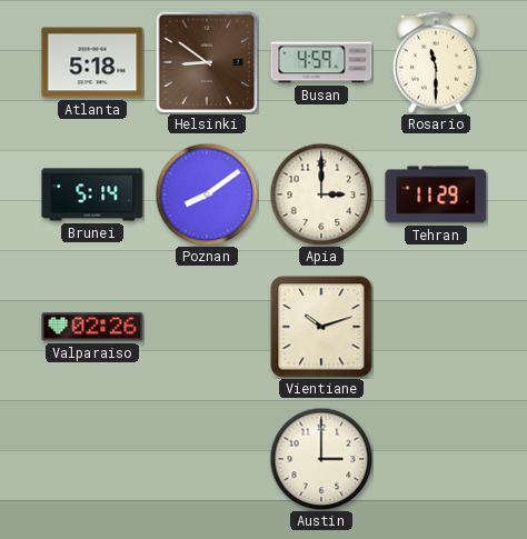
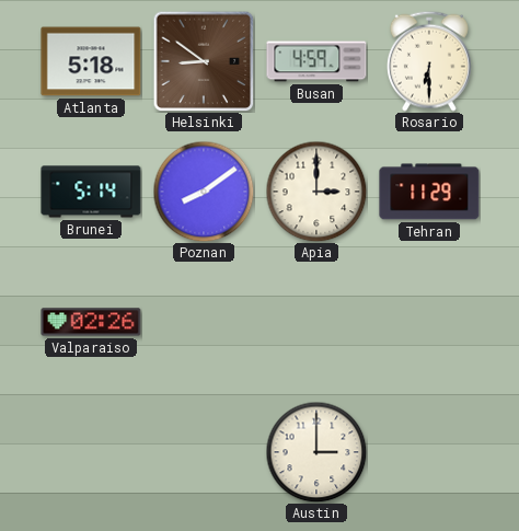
Rosario: 11:30 -> 6:30 (429, 61)
Vientiane: 10:12 -> none (321, 327)
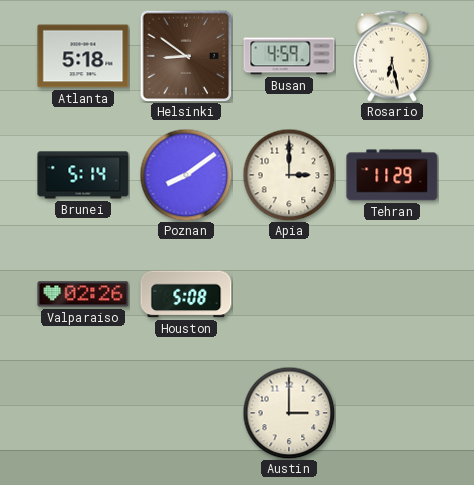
Rosario: 6:30 -> 6:28 (392, 56)
Houston: none -> 5:08 (186, 294)
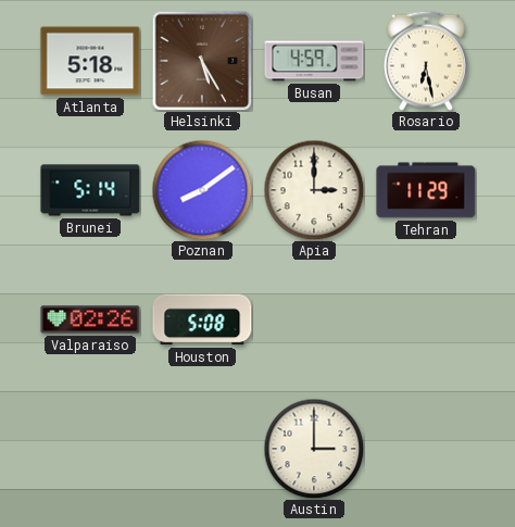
Helsinki: 8:51 -> 5:25 (202, 61)
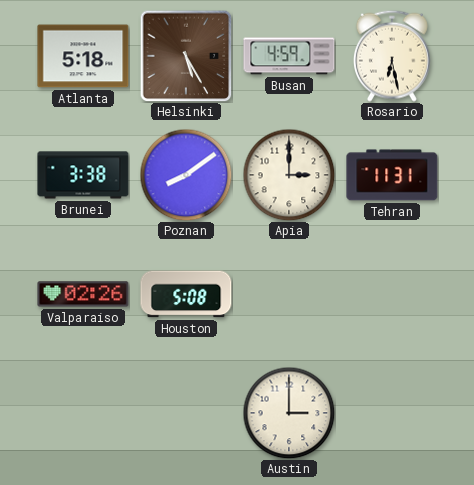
Brunei: 5:14 -> 3:38 (83, 175)
Tehran: 11:29 -> 11:31 (392, 175)
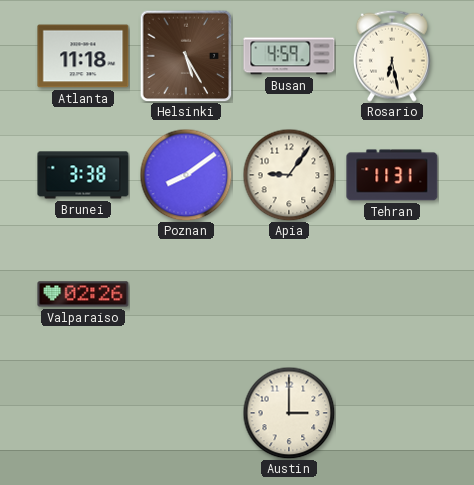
Atlanta: 5:18 -> 11:18 (83, 56)
Apia: 3:00 -> 9:06 (289, 175)
Houston: 5:08 -> none (186, 294)
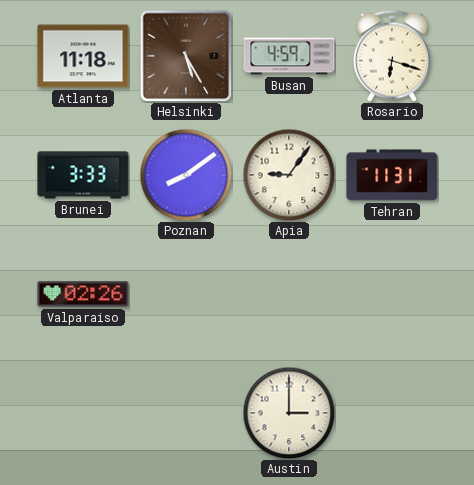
Rosario: 6:28 -> 6:18 (392, 56)
Brunei: 3:38 -> 3:33 (83, 175)
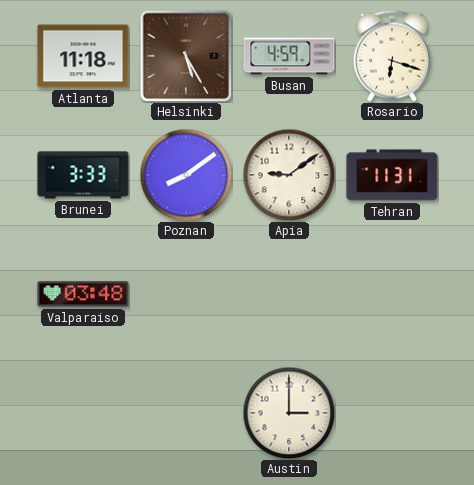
Apia: 9:06 -> 9:09 (289, 175)
Valparaiso: 02:26 -> 03:48 (83, 294)
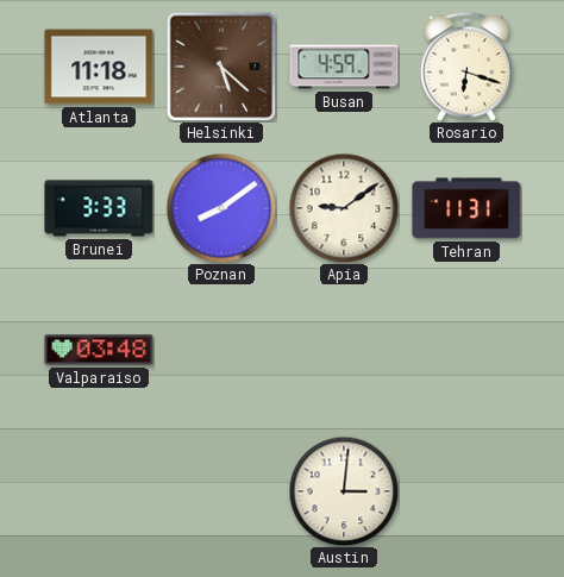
Helsinki: 5:25 -> 5:22 (221, 67)
Austin: 3:00 -> 3:01 (344, 491)
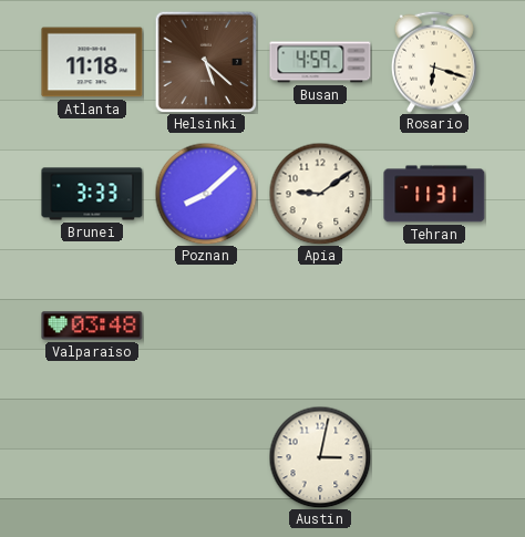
Poznan: 8:09 -> 8:08 (206, 194)
Austin: 3:01 -> 3:02 (320, 457)
